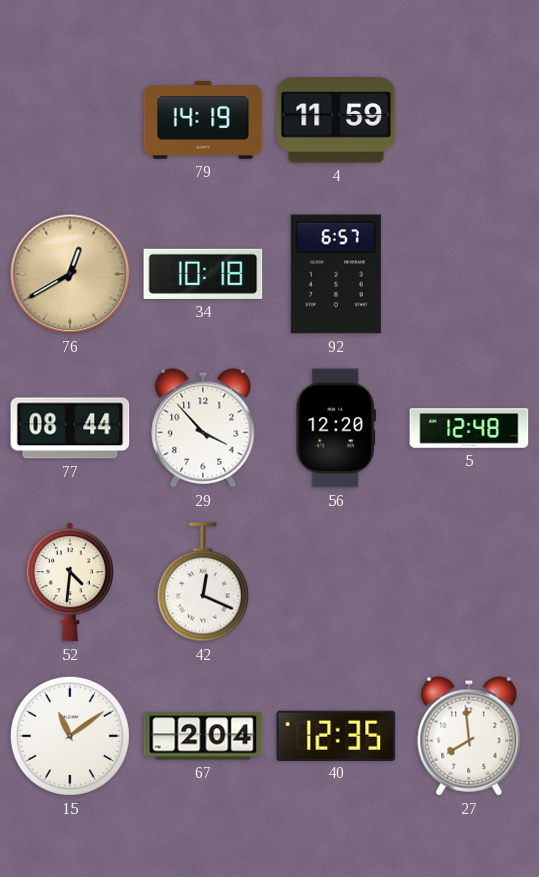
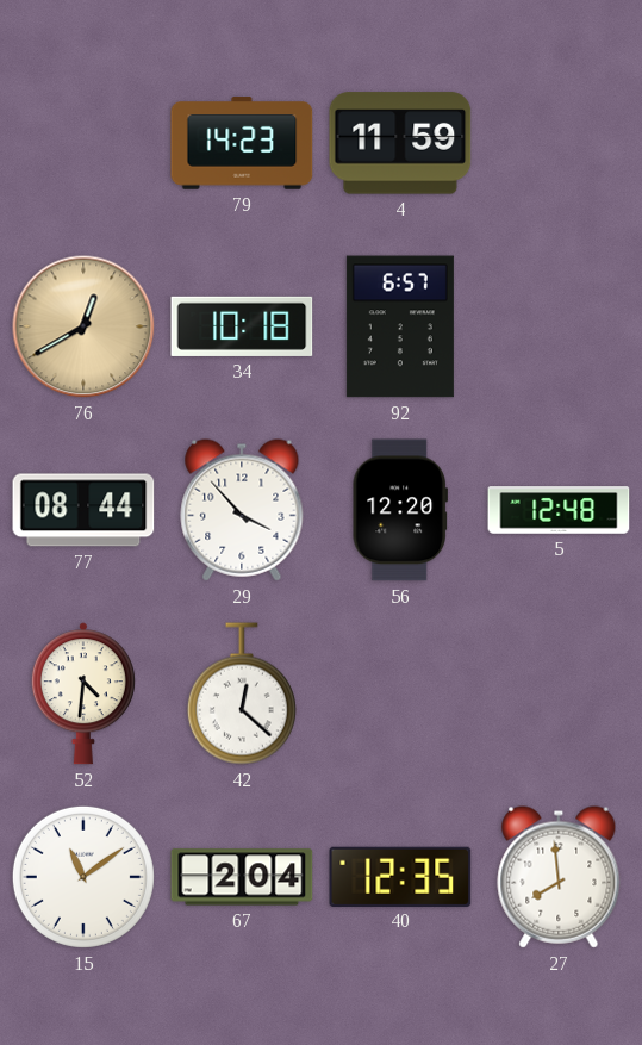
79: 14:19 -> 14:23 (242, 143)
42: 12:19 -> 12:22 (242, 693)
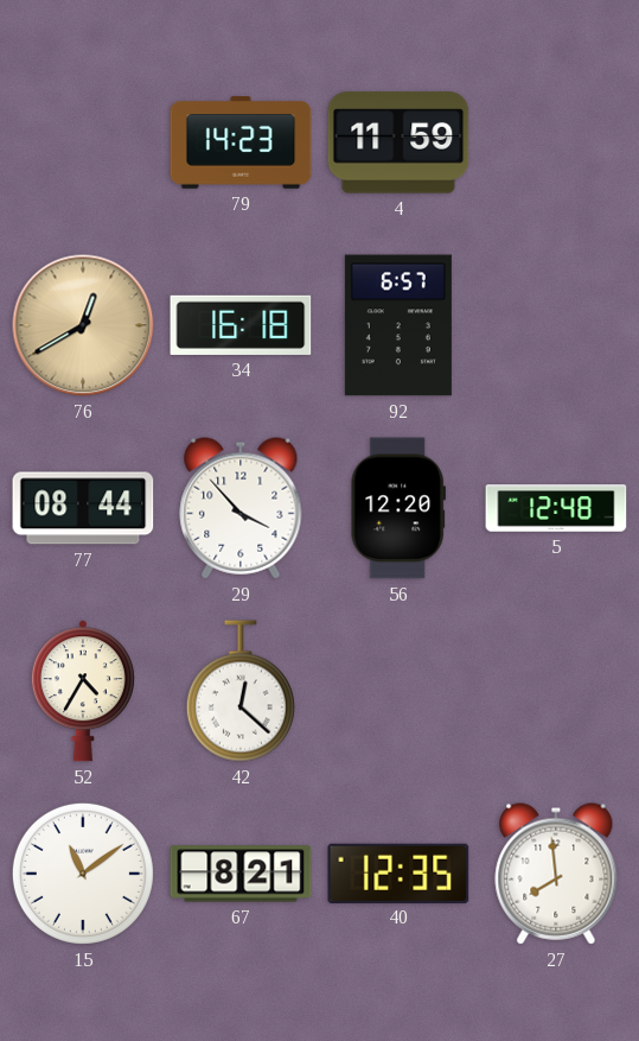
34: 10:18 -> 16:18 (241, 325)
52: 4:31 -> 4:35 (83, 691)
67: 2:04 -> 8:21 (241, 874)
